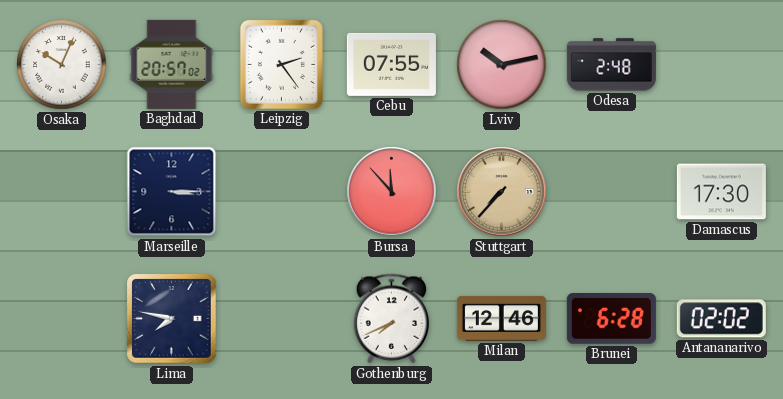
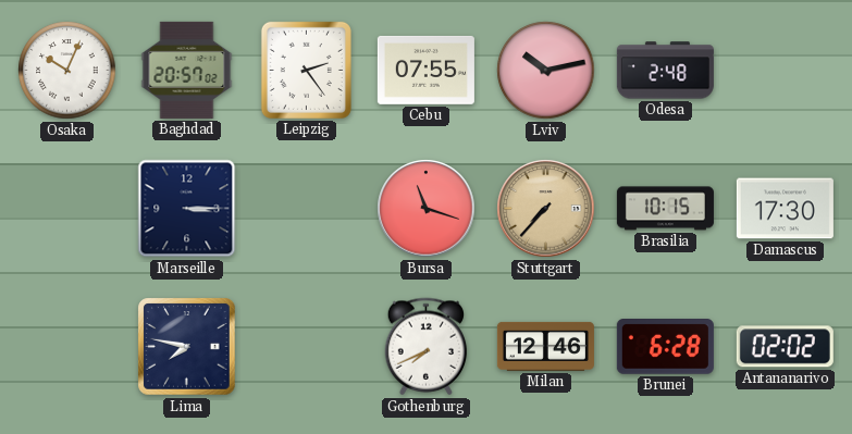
Bursa: 11:53 -> 11:18 (427, 209)
Brasilia: none -> 10:15 (665, 209)
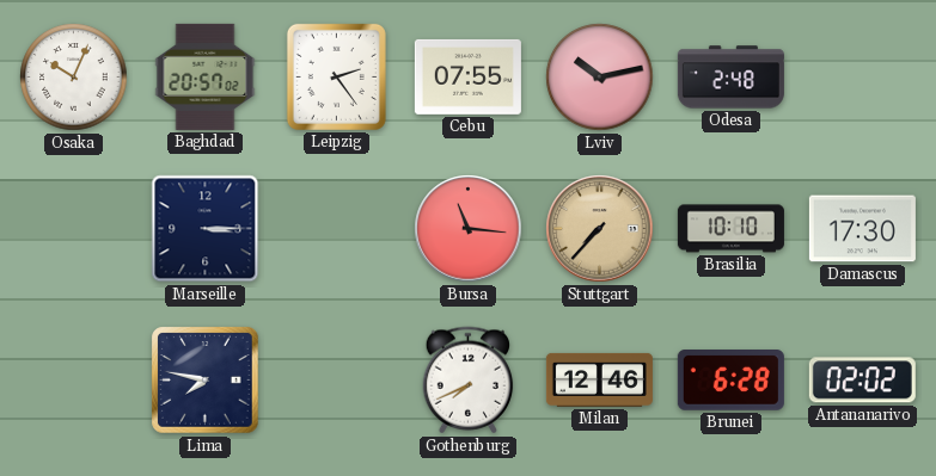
Bursa: 11:18 -> 11:16 (469, 229)
Brasilia: 10:15 -> 10:10 (730, 229)
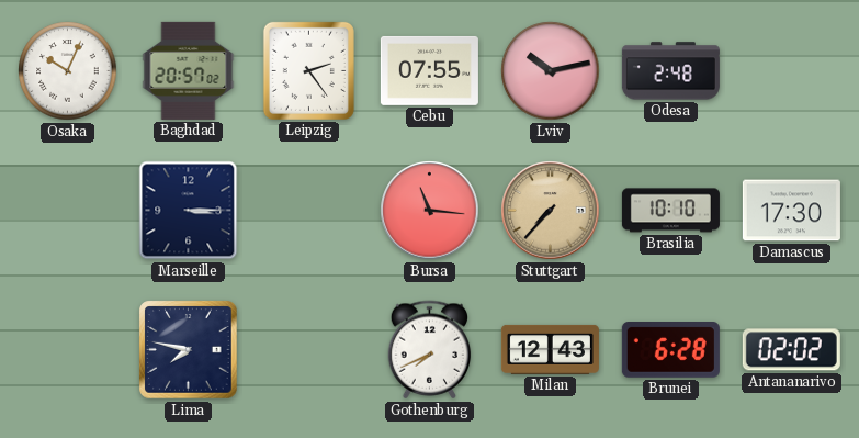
Milan: 12:46 -> 12:43 (550, 349)
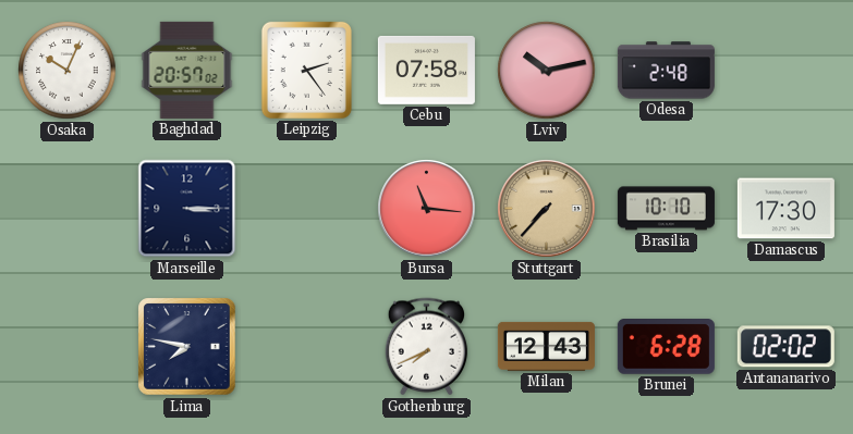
Cebu: 07:55 -> 07:58 (426, 70)
